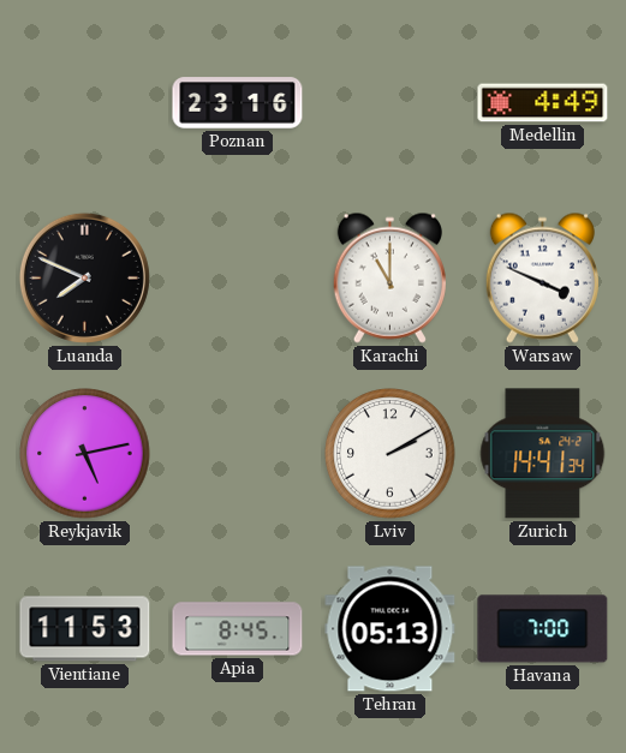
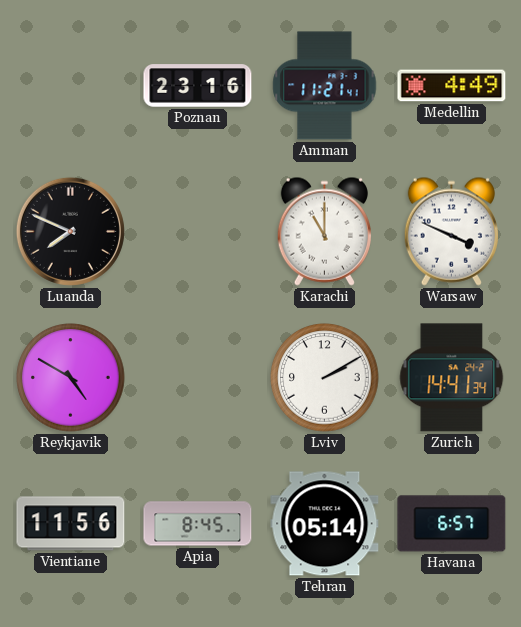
Amman: none -> 11:21 (325, 86)
Reykjavik: 5:13 -> 4:50 (71, 378)
Vientiane: 11:53 -> 11:56 (71, 524)
Tehran: 05:13 -> 05:14 (325, 524)
Havana: 7:00 -> 6:57 (452, 524)
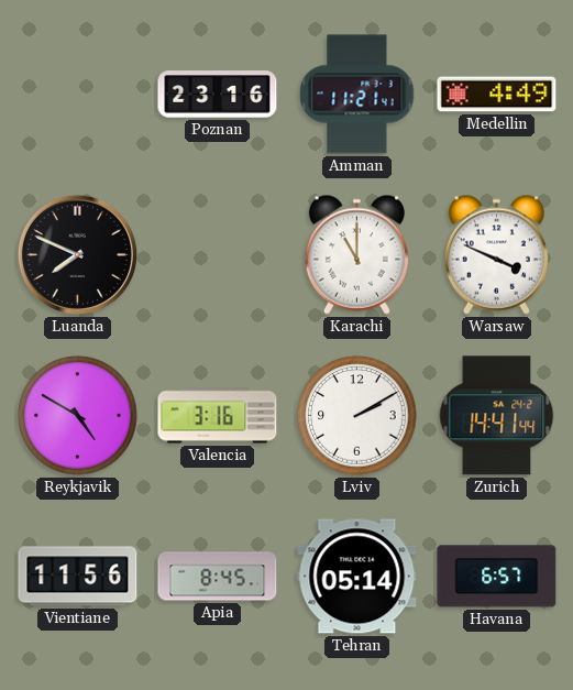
Valencia: none -> 3:16 (218, 416)
Zurich: 14:41:34 -> 14:41:44 (497, 416)
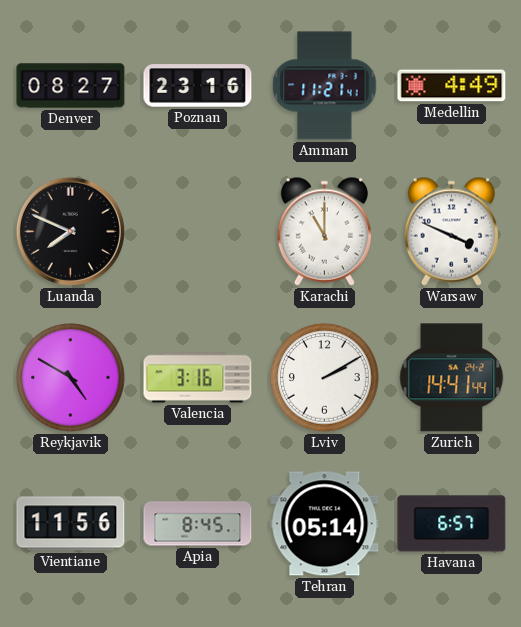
Denver: none -> 08:27 (71, 86)
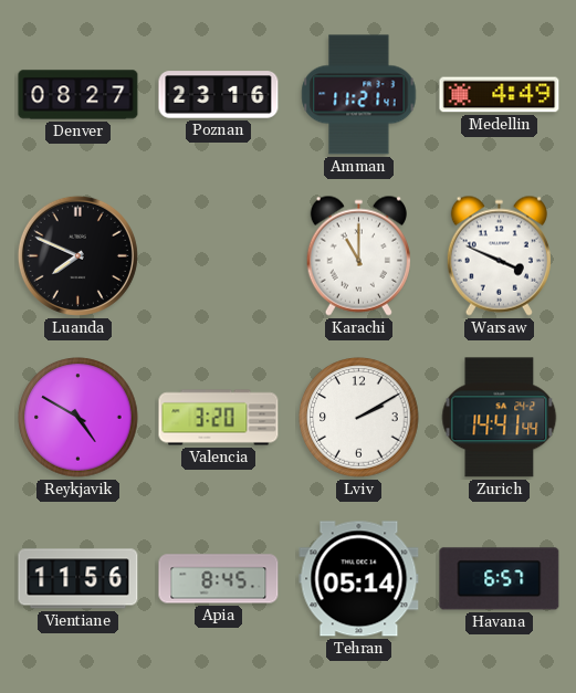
Valencia: 3:16 -> 3:20 (219, 418)
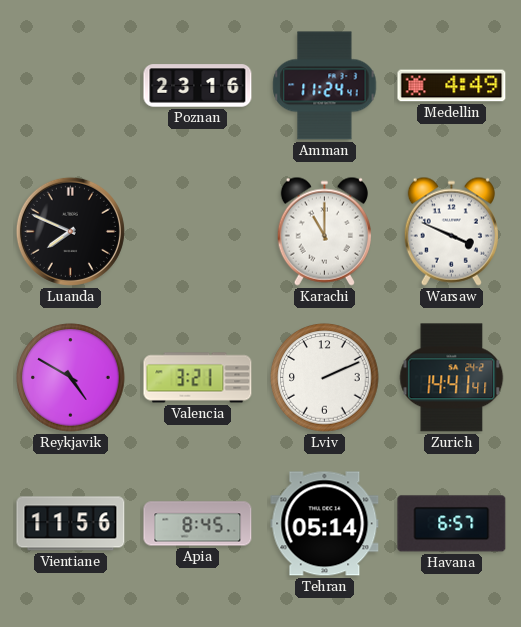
Denver: 08:27 -> none (78, 95)
Amman: 11:21 -> 11:24 (325, 86)
Valencia: 3:20 -> 3:21 (198, 378)
Lviv: 2:10 -> 2:11 (325, 378)
Zurich: 14:41:44 -> 14:41:41 (452, 378)
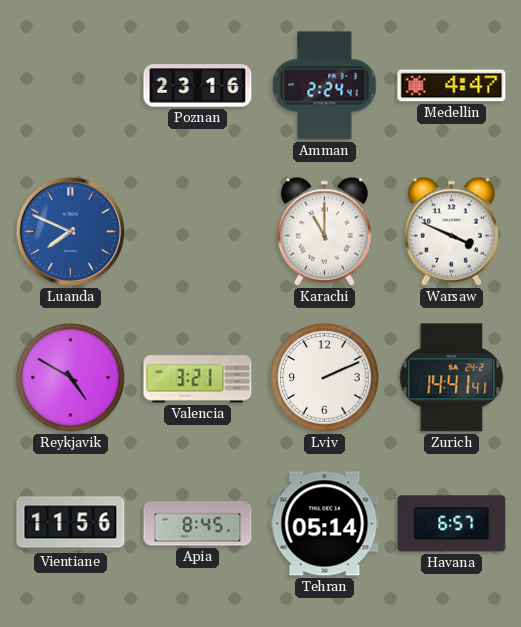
Amman: 11:24 -> 2:24 (325, 86)
Medellin: 4:49 -> 4:47 (452, 86)
Luanda dial: black -> blue (70, 231)
